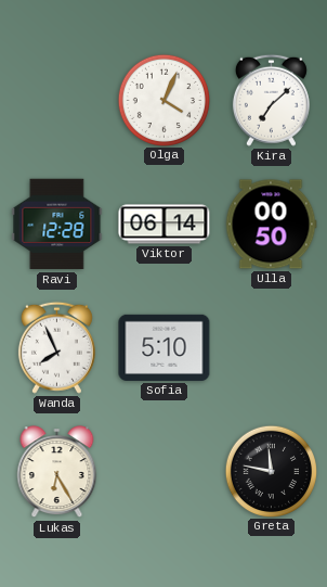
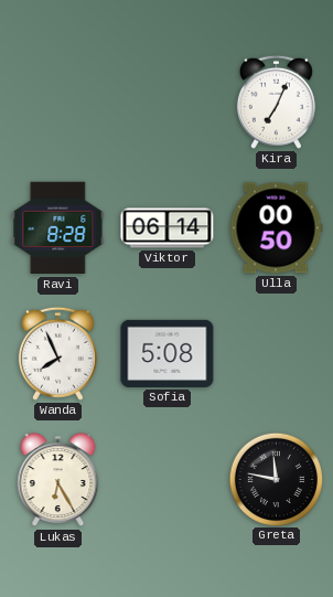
Olga: 4:04 -> none (163, 100)
Kira: 7:08 -> 7:04 (276, 102)
Ravi: 12:28 -> 8:28 (58, 228)
Sofia: 5:10 -> 5:08 (168, 353)
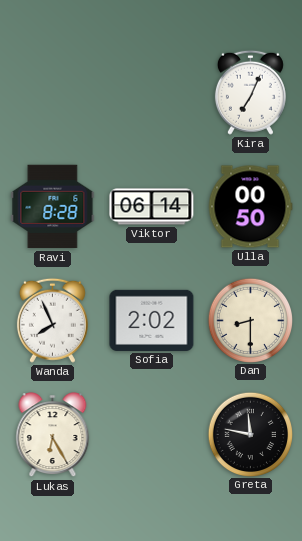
Sofia: 5:08 -> 2:02 (152, 320)
Dan: none -> 8:30 (250, 320)
